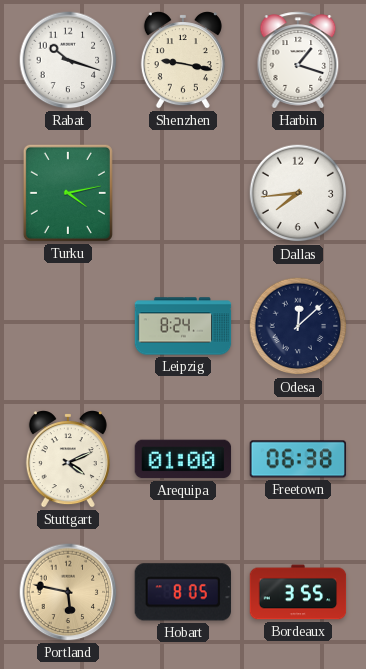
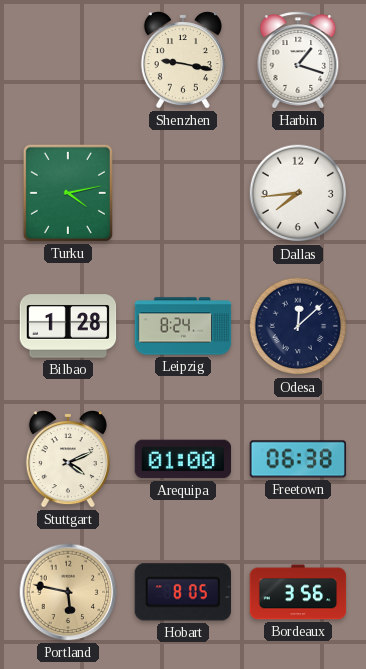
Rabat: 10:18 -> none (68, 60)
Bilbao: none -> 1:28 (68, 326)
Bordeaux: 3:55 -> 3:56 (298, 592)
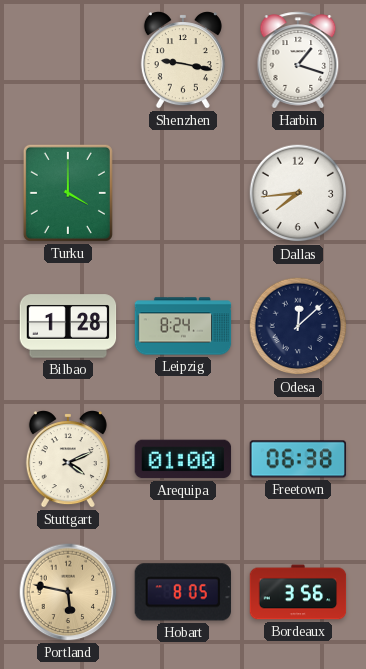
Turku: 4:13 -> 4:00 (68, 193)
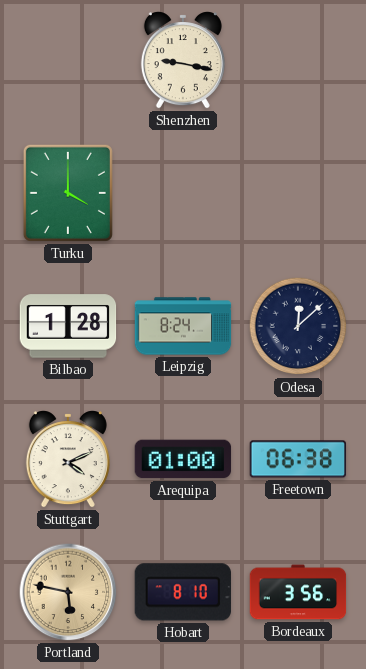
Harbin: 1:18 -> none (298, 60)
Dallas: 7:44 -> none (298, 193)
Hobart: 8:05 -> 8:10 (183, 592)
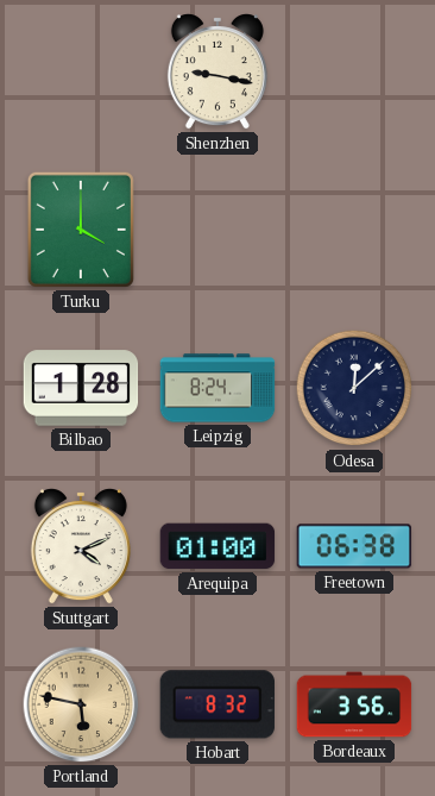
Hobart: 8:10 -> 8:32 (218, 704)
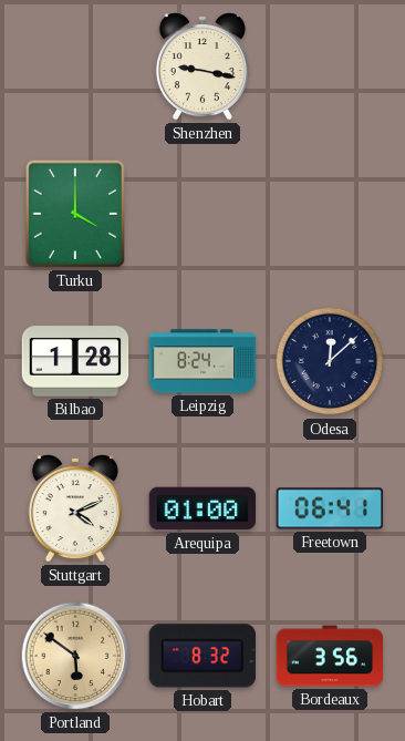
Freetown: 06:38 -> 06:41 (330, 508)
Portland: 5:47 -> 5:51 (75, 656)
